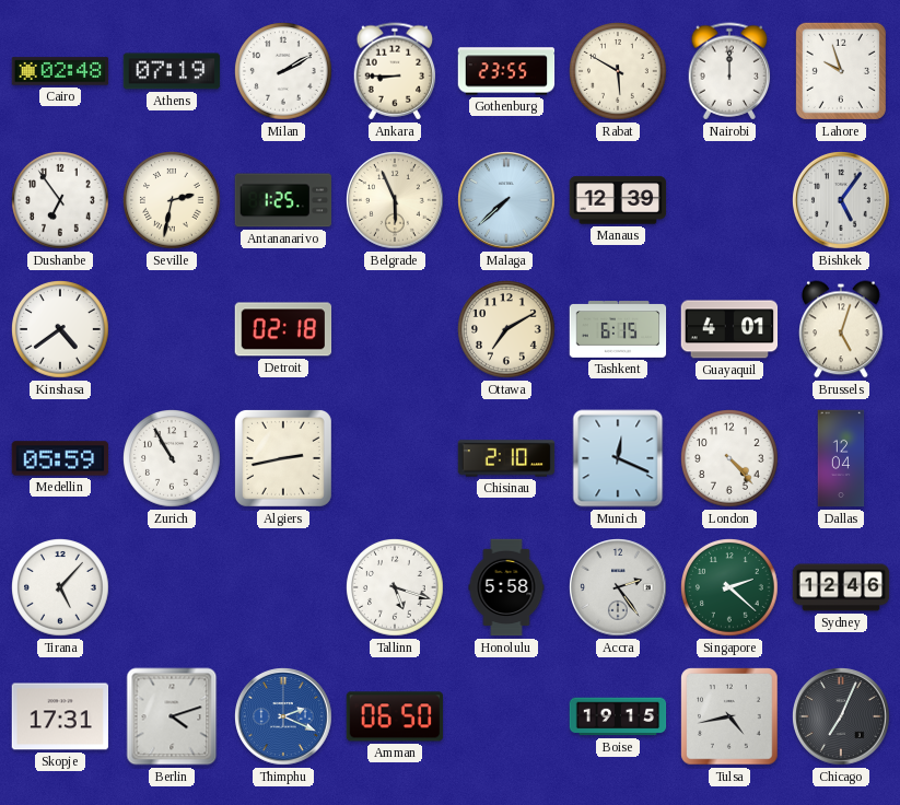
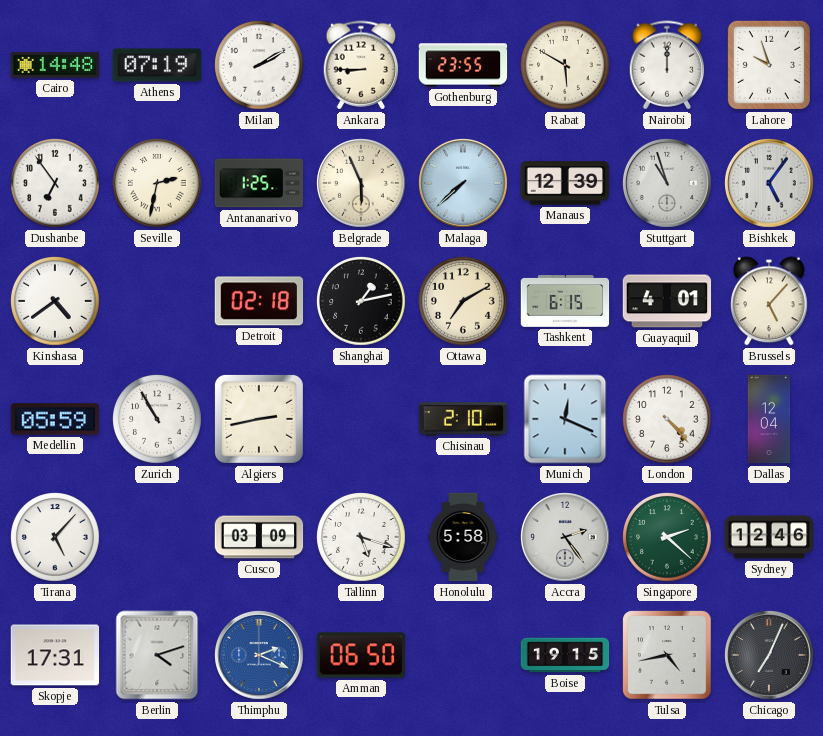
Cairo: 02:48 -> 14:48 (55, 65)
Stuttgart: none -> 10:57 (667, 183)
Shanghai: none -> 1:13 (361, 301)
Brussels: 5:03 -> 5:07 (769, 301)
Cusco: none -> 03:09 (259, 537)
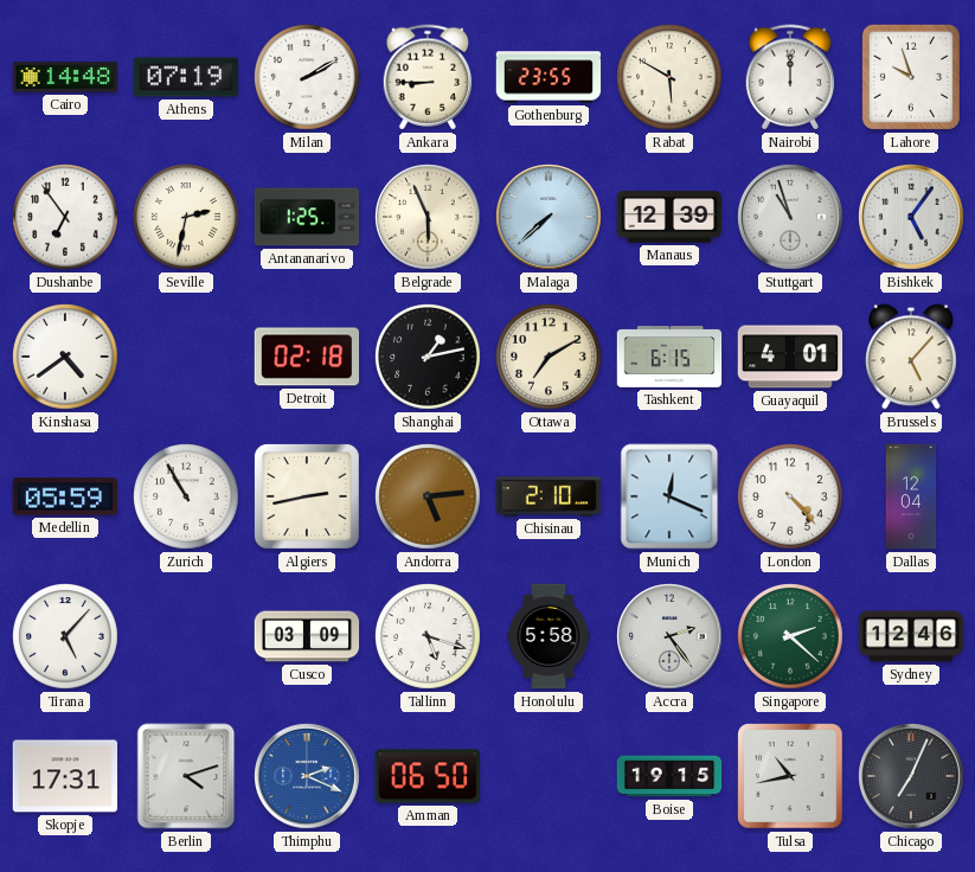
Andorra: none -> 5:14 (428, 496)
Tulsa: 4:43 -> 10:43 (790, 776)
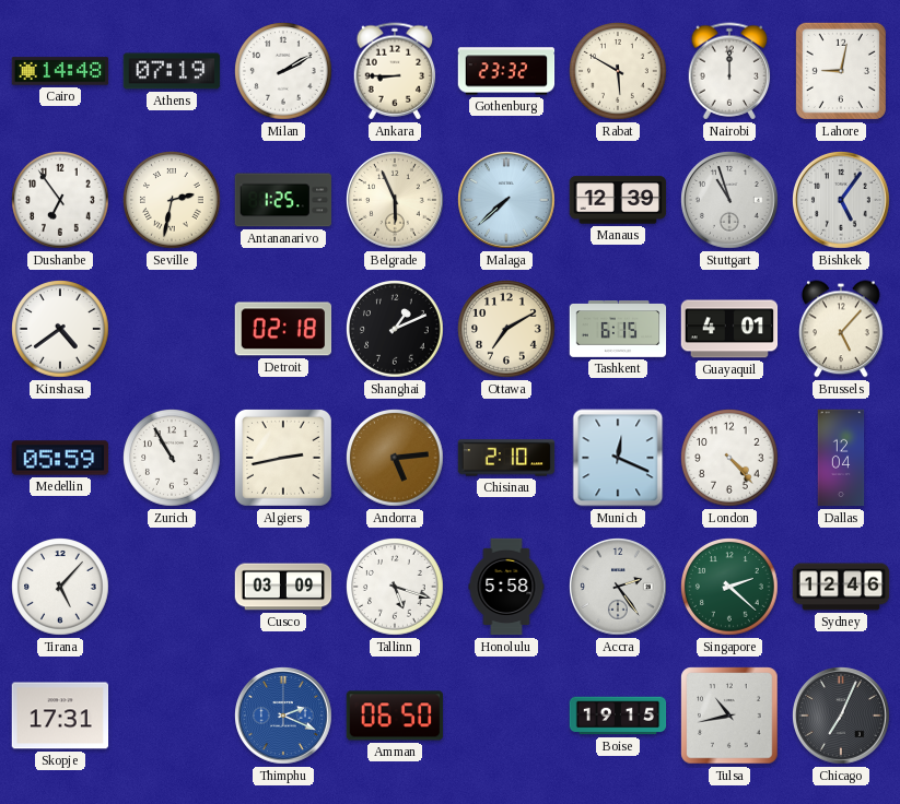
Gothenburg: 23:55 -> 23:32 (506, 71)
Lahore: 9:57 -> 9:02 (841, 71)
Shanghai: 1:13 -> 1:11 (395, 329)
Berlin: 4:12 -> none (186, 776)
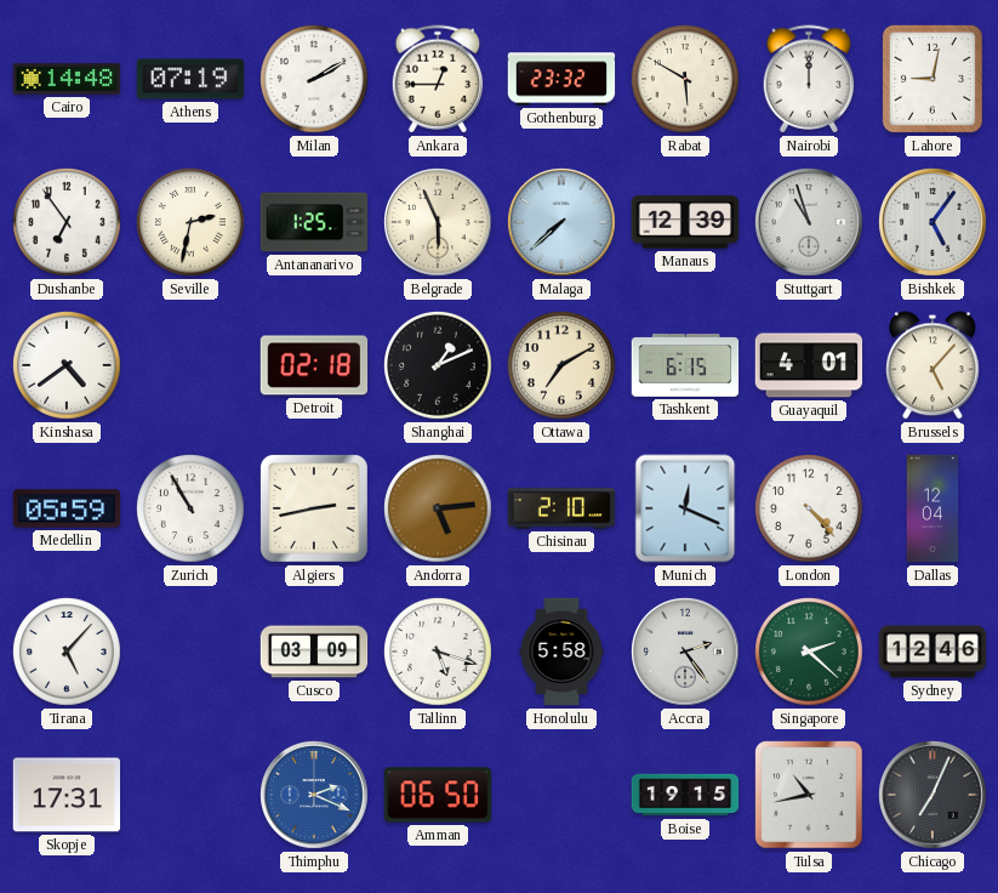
Ankara: 8:45 -> 12:45 (438, 79)
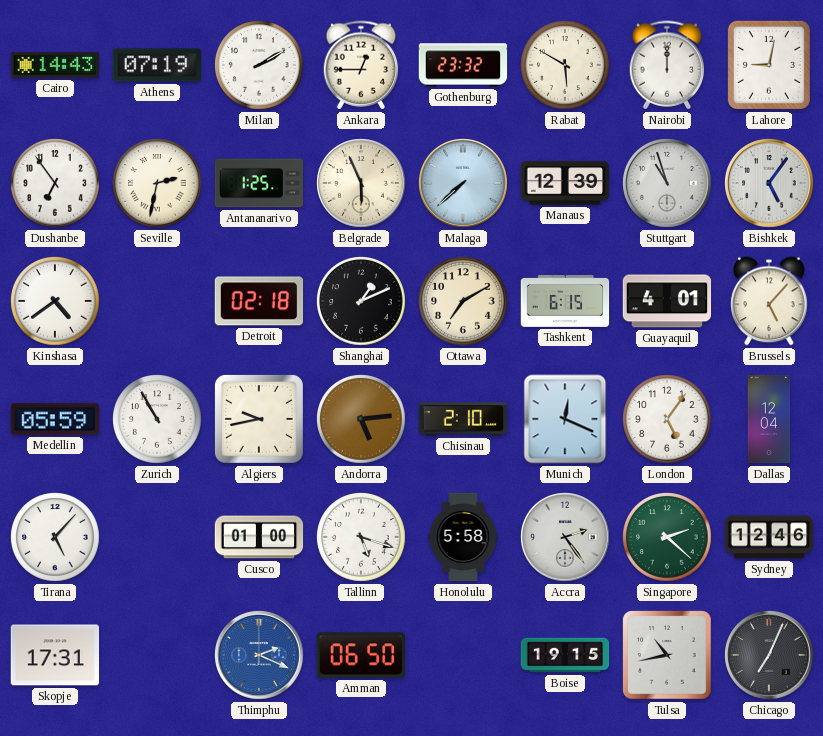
Cairo: 14:48 -> 14:43 (55, 65)
Algiers: 2:43 -> 9:43 (259, 419)
London: 4:23 -> 5:06 (667, 419)
Cusco: 03:09 -> 01:00 (259, 537)
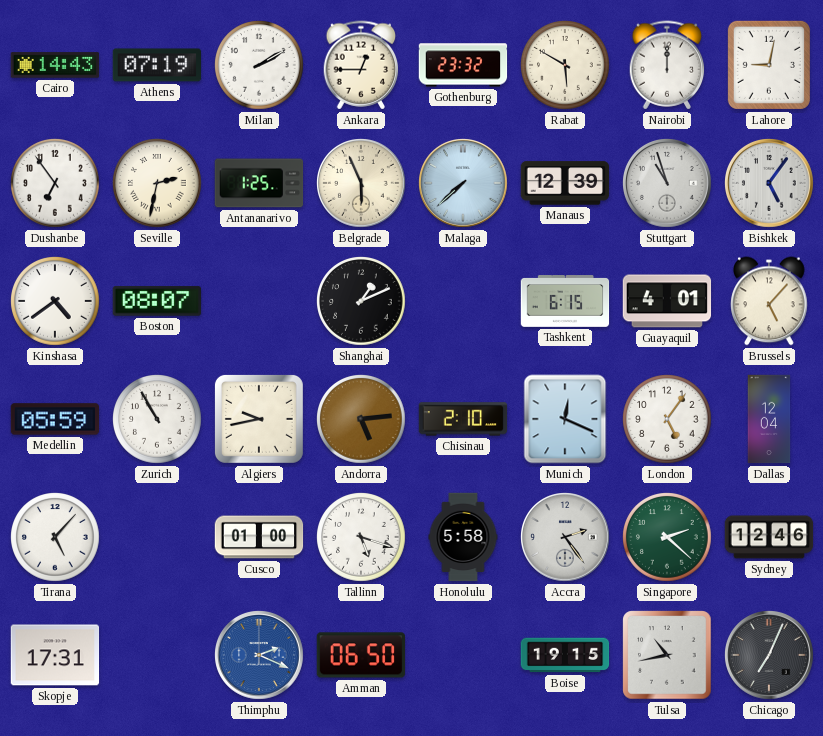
Boston: none -> 08:07 (157, 301)
Detroit: 02:18 -> none (259, 301)
Ottawa: 7:10 -> none (463, 301)
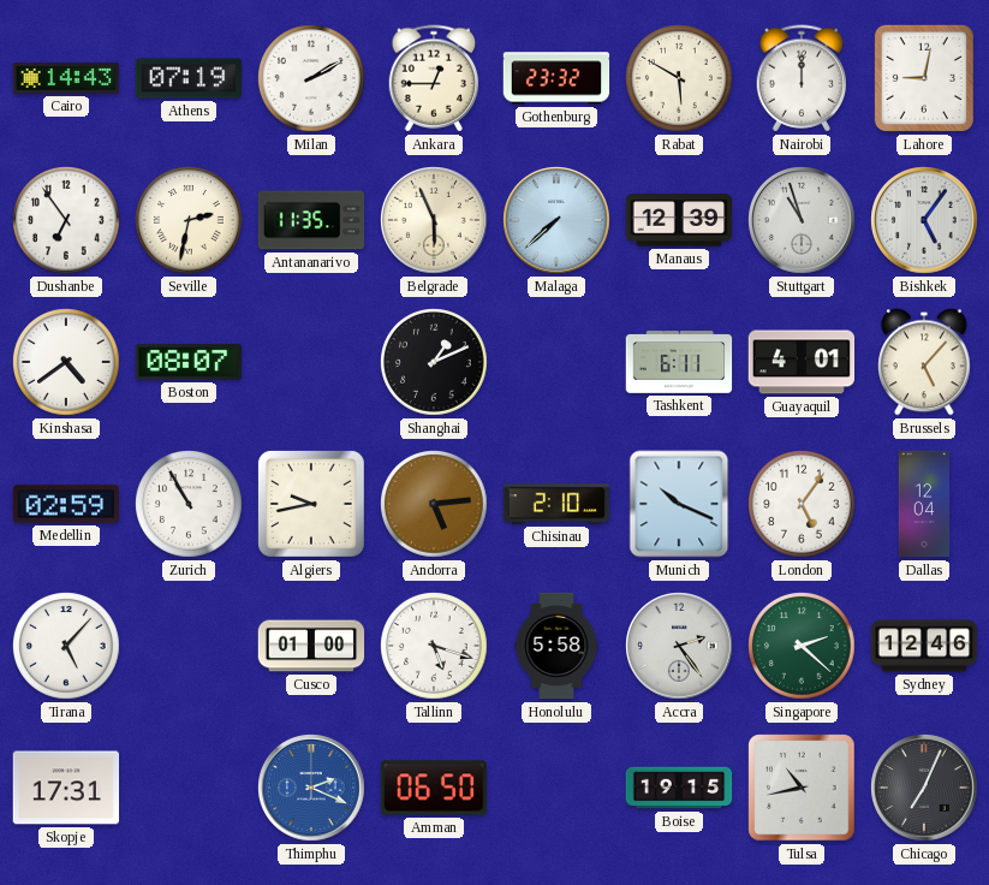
Antananarivo: 1:25 -> 11:35 (311, 220)
Tashkent: 6:15 -> 6:11 (679, 362)
Medellin: 05:59 -> 02:59 (66, 504)
Munich: 12:19 -> 10:19 (679, 504)
